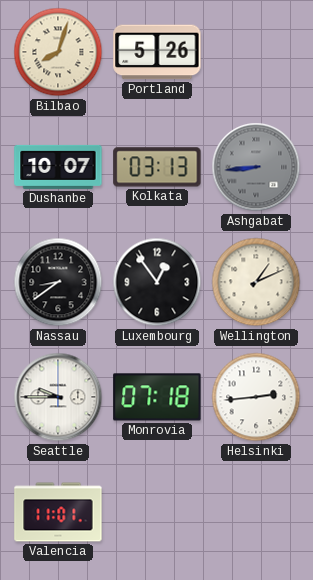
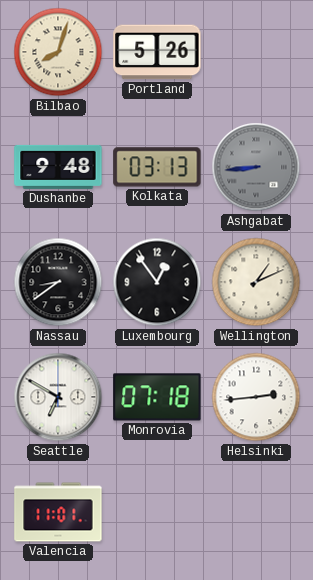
Dushanbe: 10:07 -> 9:48 (58, 167)
Seattle: 9:45 -> 6:50 (58, 397)
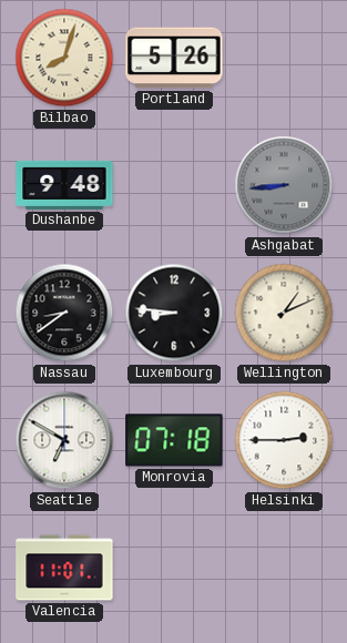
Kolkata: 03:13 -> none (157, 167)
Luxembourg: 12:54 -> 8:46 (174, 313)
Helsinki: 2:44 -> 2:45 (284, 440)
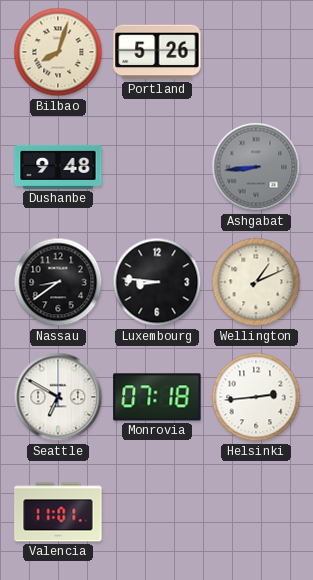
Helsinki: 2:45 -> 2:44 (256, 397)
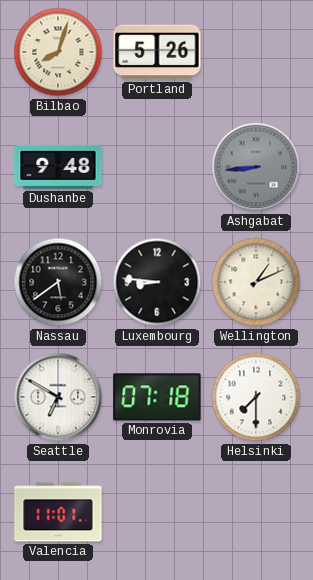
Nassau: 8:39 -> 5:39 (58, 282)
Helsinki: 2:44 -> 7:30 (256, 397)
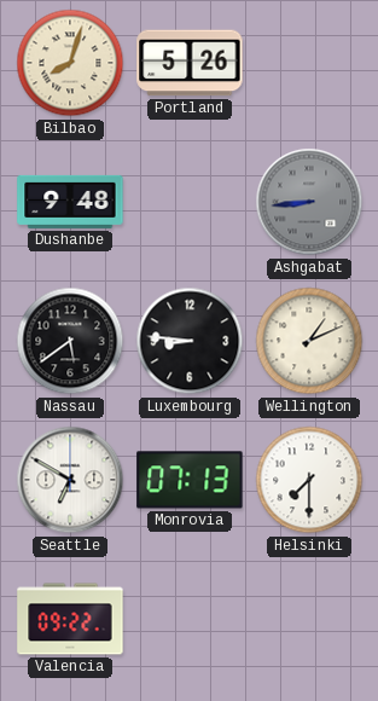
Monrovia: 07:18 -> 07:13 (190, 480)
Valencia: 11:01 -> 09:22 (70, 619)
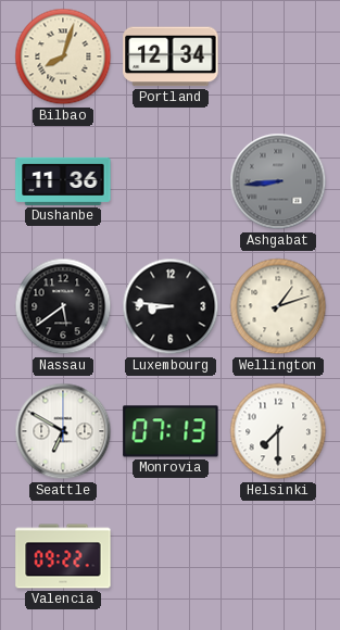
Portland: 5:26 -> 12:34 (171, 56)
Dushanbe: 9:48 -> 11:36 (63, 181)
Wellington: 1:11 -> 1:12 (278, 306)
